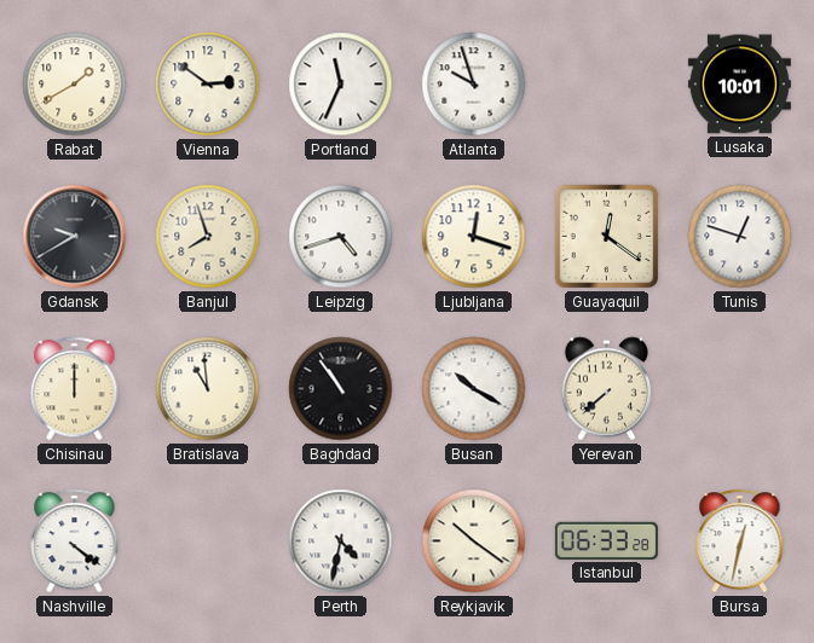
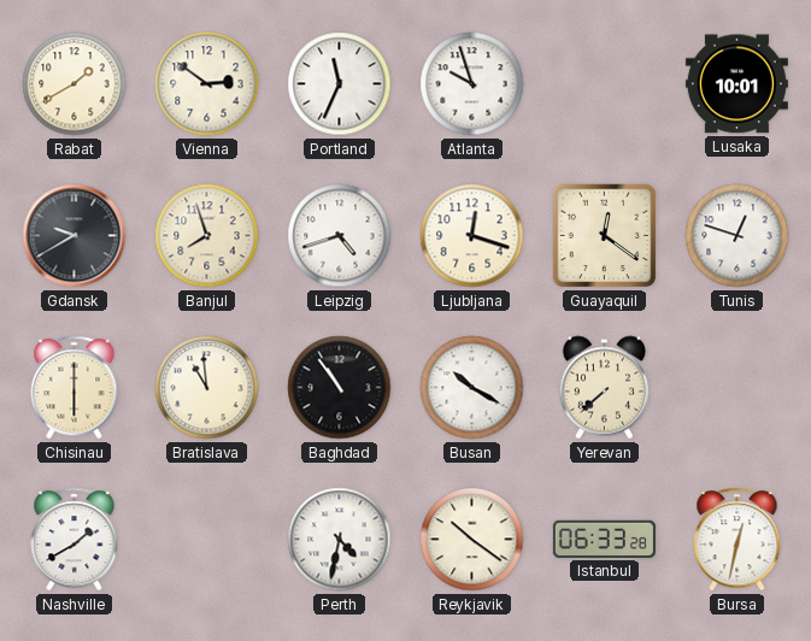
Chisinau: 12:00 -> 6:00 (75, 388)
Nashville: 4:21 -> 1:40 (75, 540)
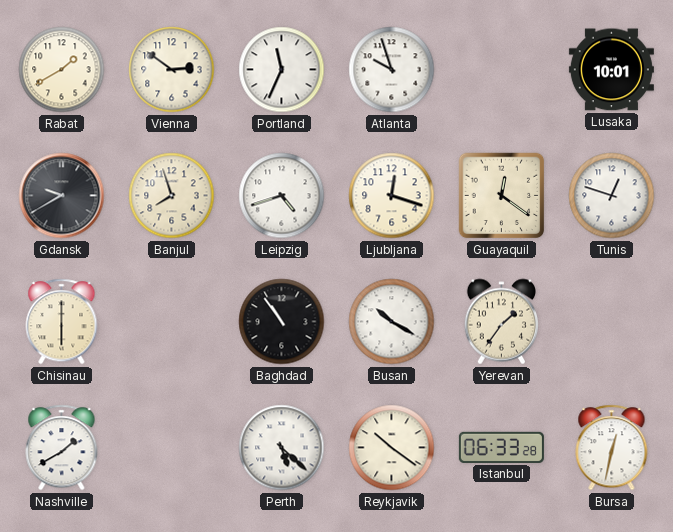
Bratislava: 10:59 -> none (207, 388)
Yerevan: 7:38 -> 1:36 (501, 322)
Perth: 4:32 -> 5:22 (282, 448)
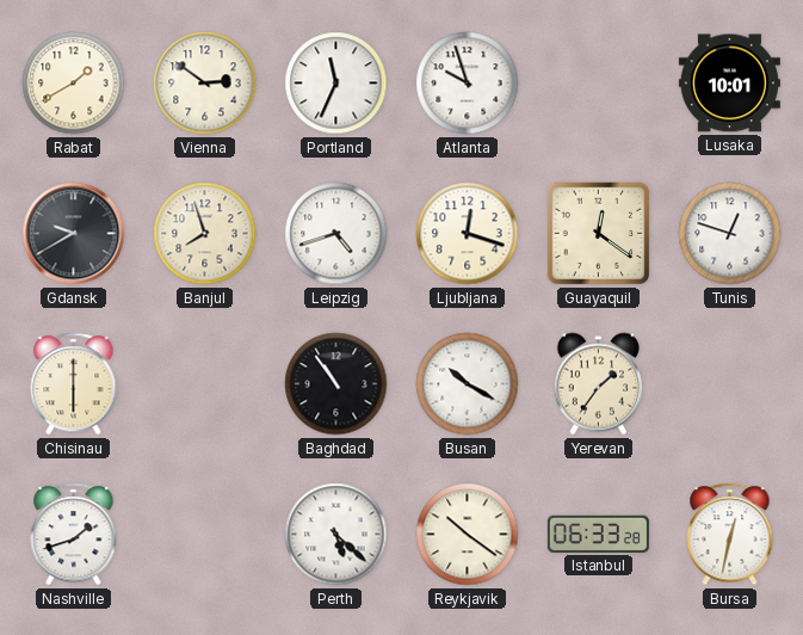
Nashville: 1:40 -> 1:42 (74, 535)
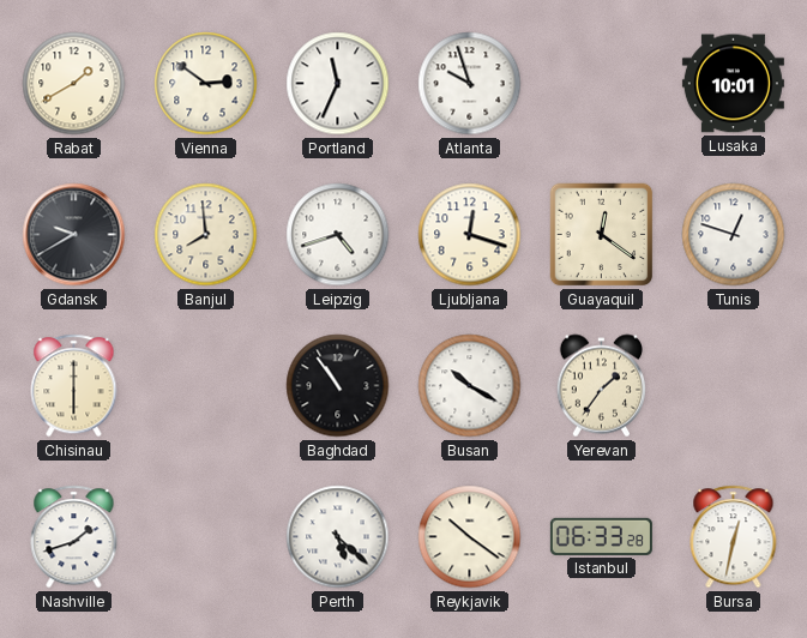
Banjul: 7:57 -> 7:59 (206, 235)
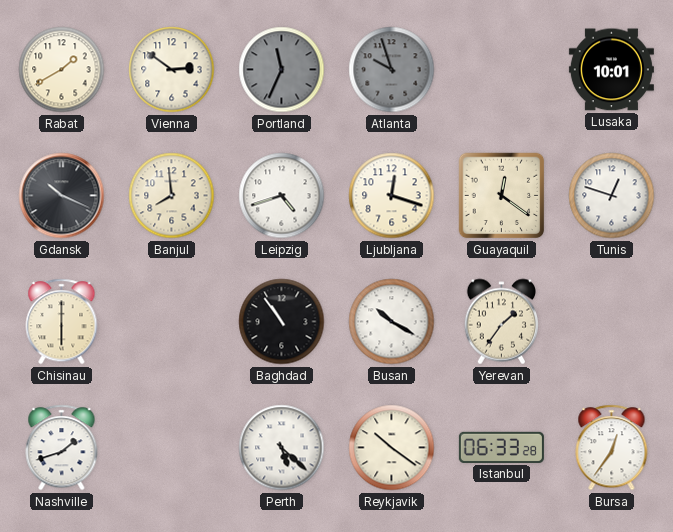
Portland dial: white -> grey (282, 70)
Atlanta dial: white -> grey (392, 70)
Gdansk: 9:40 -> 10:19 (62, 196)
Bursa: 12:32 -> 12:36 (612, 448)
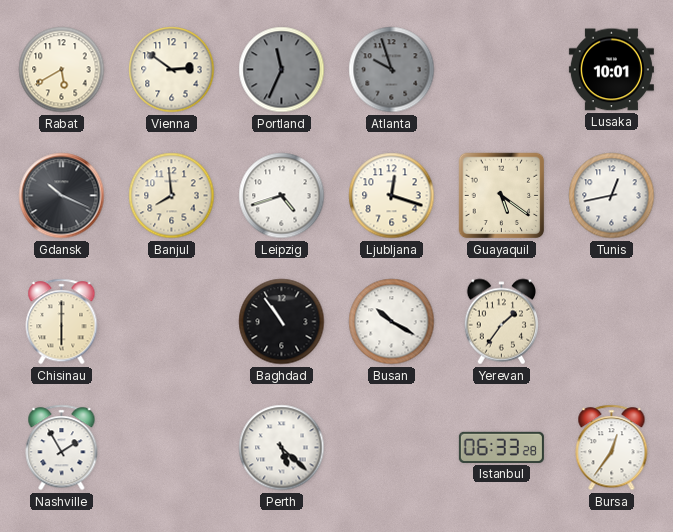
Rabat: 1:40 -> 5:40 (62, 70)
Guayaquil: 12:21 -> 5:21 (502, 196)
Tunis: 12:48 -> 12:43 (612, 196)
Nashville: 1:42 -> 1:55 (62, 448)
Reykjavik: 10:21 -> none (392, 448)
